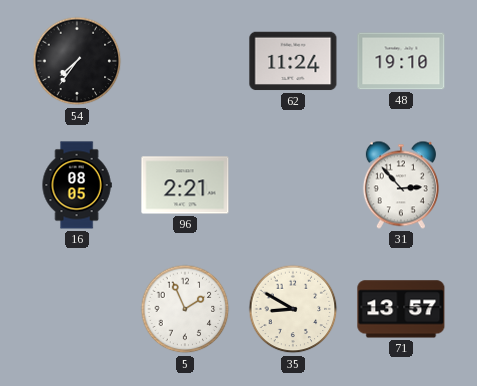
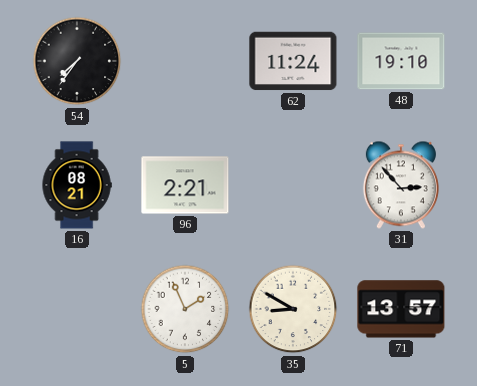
16: 08:05 -> 08:21 (77, 185)
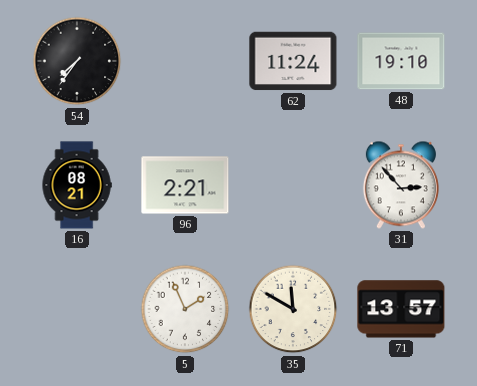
35: 8:50 -> 11:50 (293, 309)
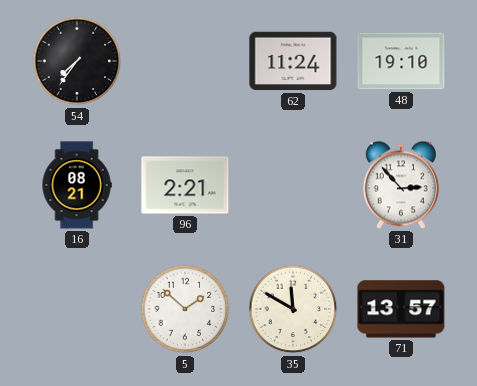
5: 1:56 -> 1:52 (185, 309)
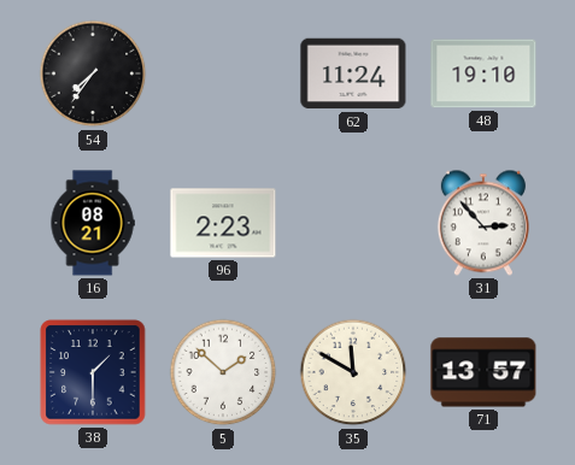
96: 2:21 -> 2:23 (223, 223)
38: none -> 1:30 (93, 372)
